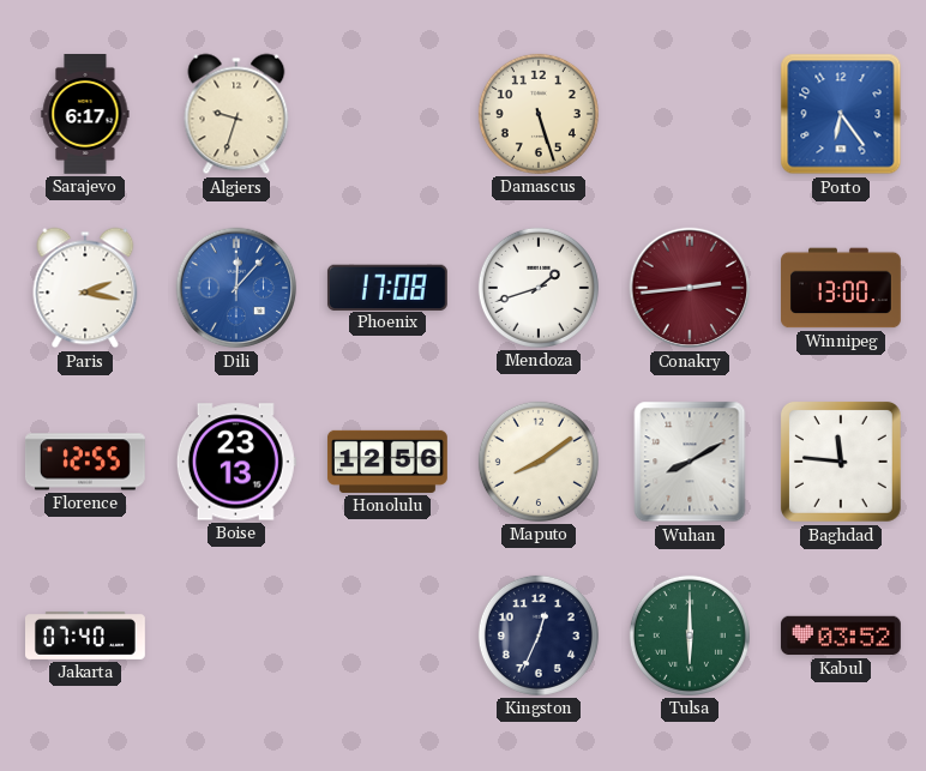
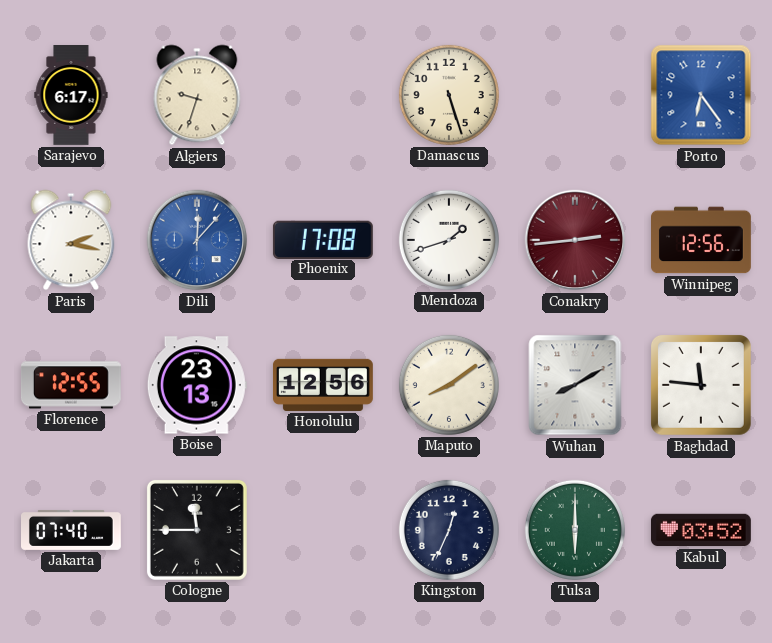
Winnipeg: 13:00 -> 12:56 (702, 240)
Cologne: none -> 11:45 (197, 530)
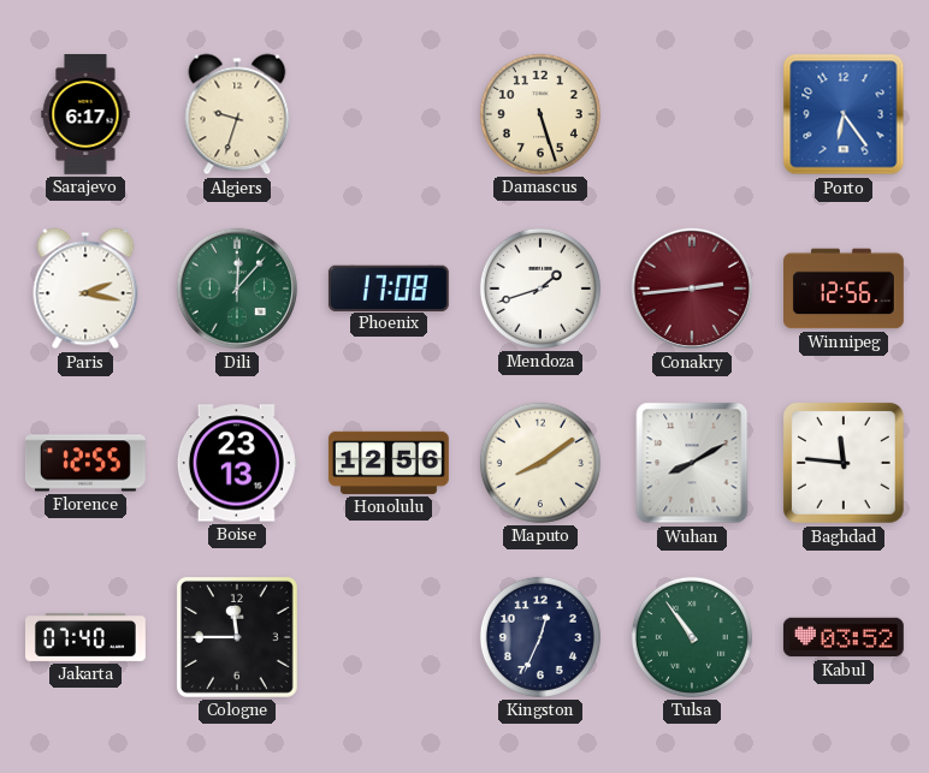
Dili dial: blue -> green (237, 289)
Tulsa: 6:00 -> 10:54 (692, 637)
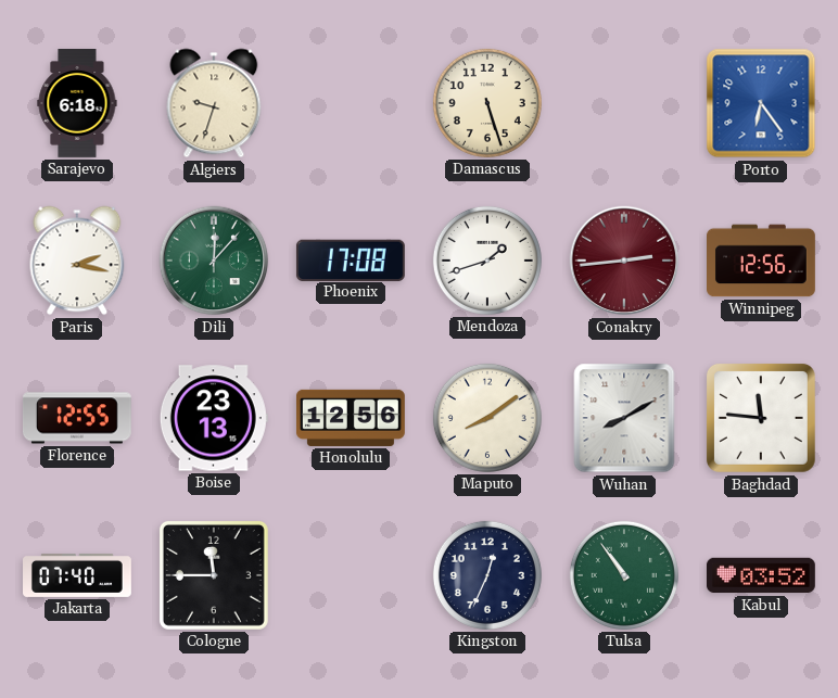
Sarajevo: 6:17 -> 6:18 (77, 104)
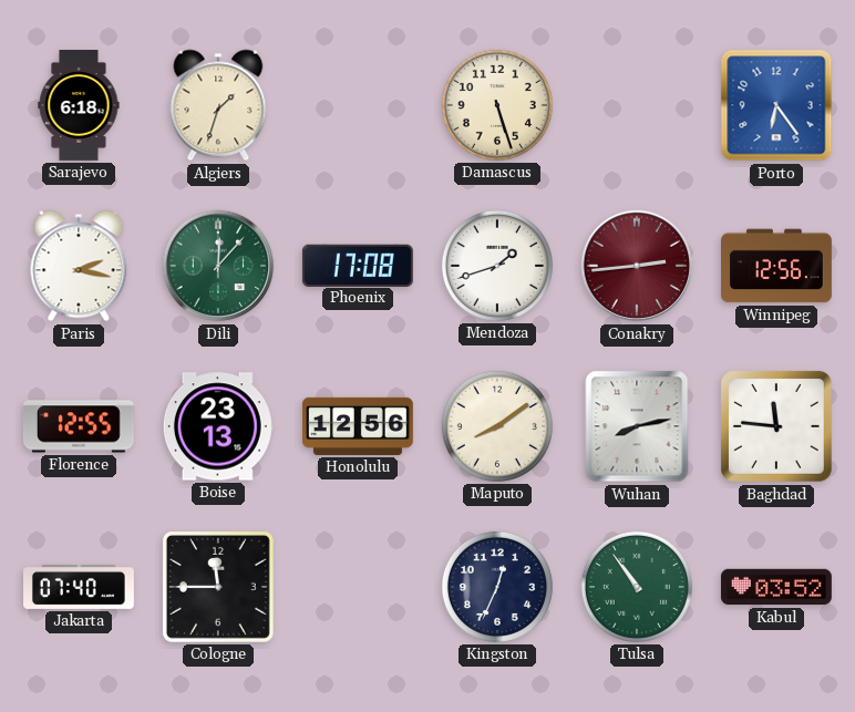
Algiers: 9:33 -> 1:33 (218, 105)
Wuhan: 8:10 -> 8:13 (637, 426)
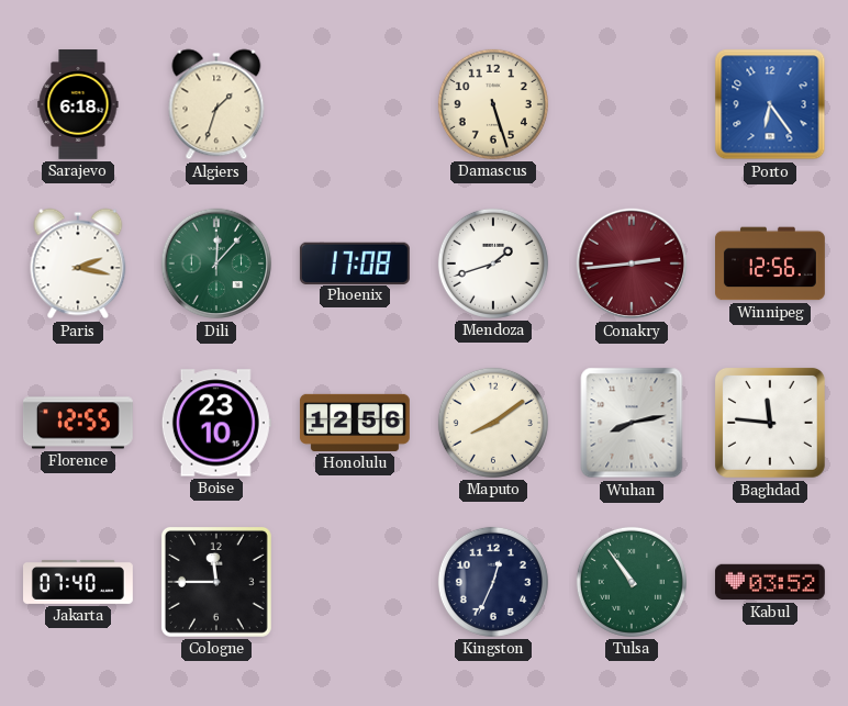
Boise: 23:13 -> 23:10 (216, 423)
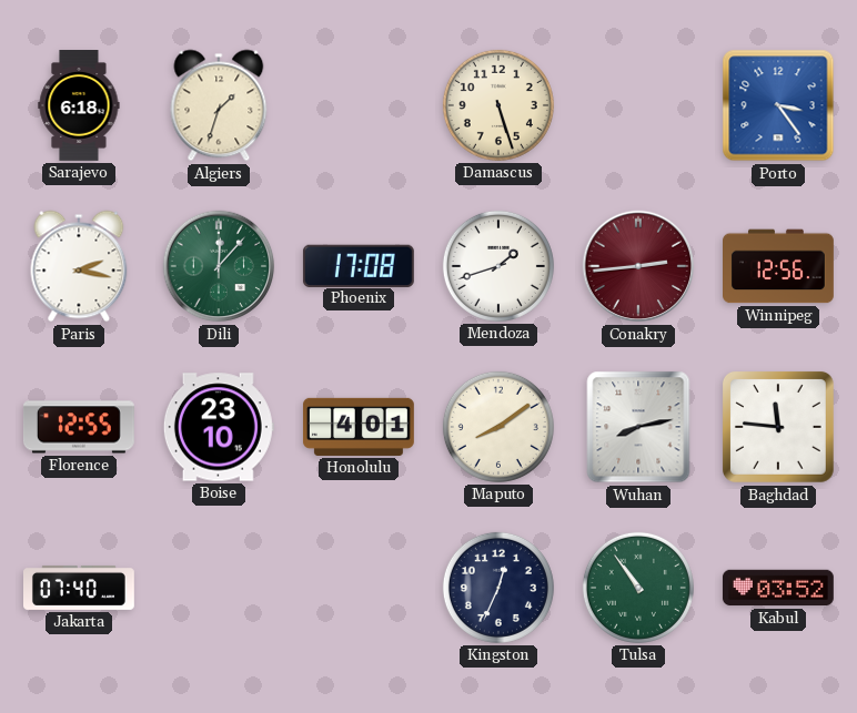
Porto: 6:24 -> 3:24 (778, 105)
Honolulu: 12:56 -> 4:01 (359, 427)
Cologne: 11:45 -> none (216, 582)
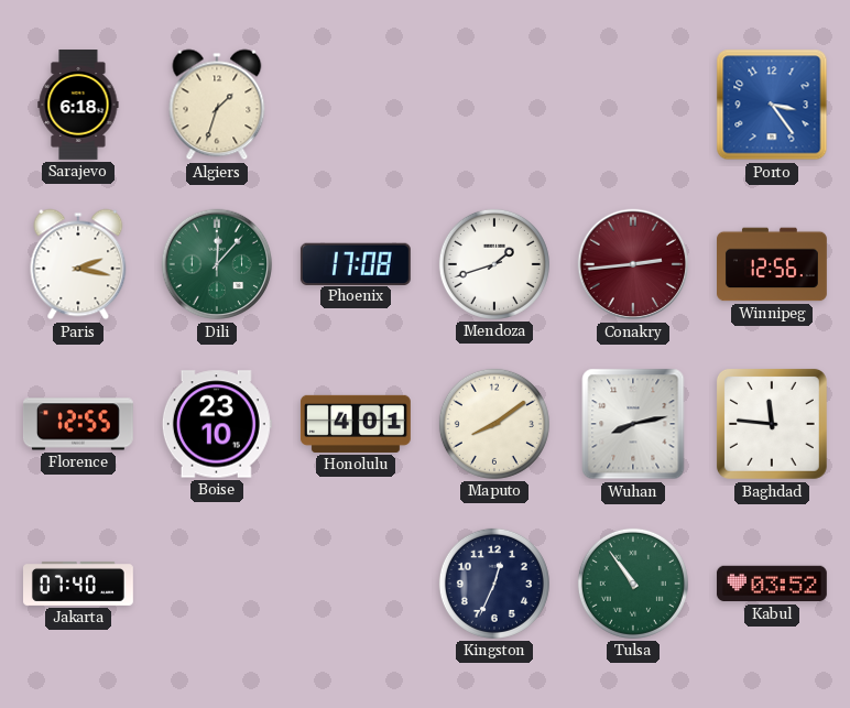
Damascus: 5:27 -> none (498, 105)
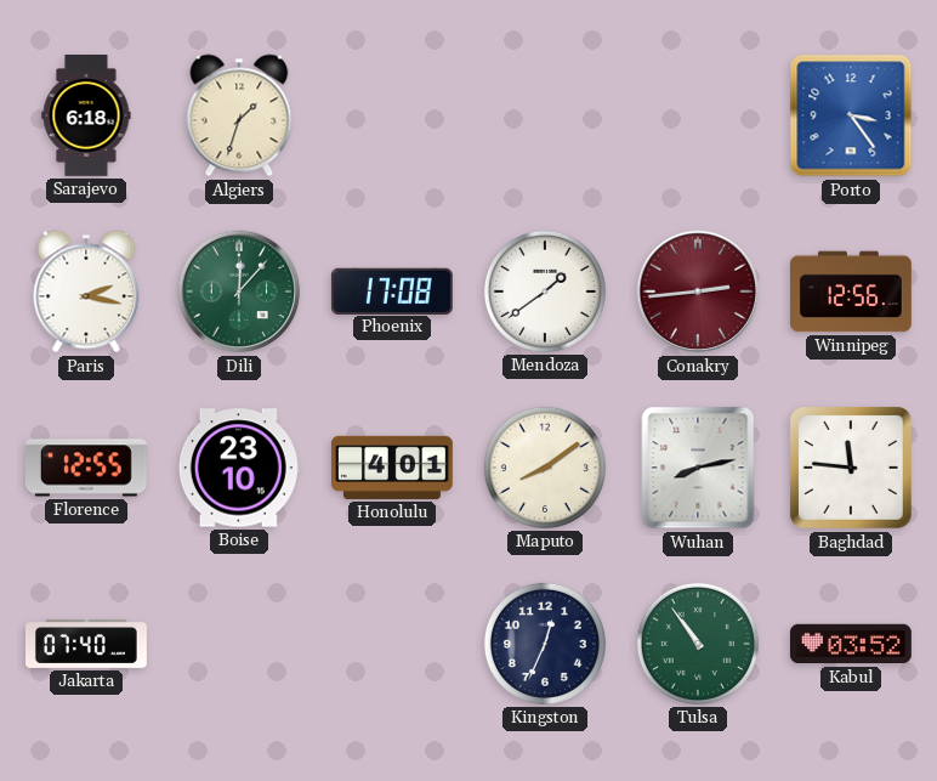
Mendoza: 1:42 -> 1:39 (545, 292)
